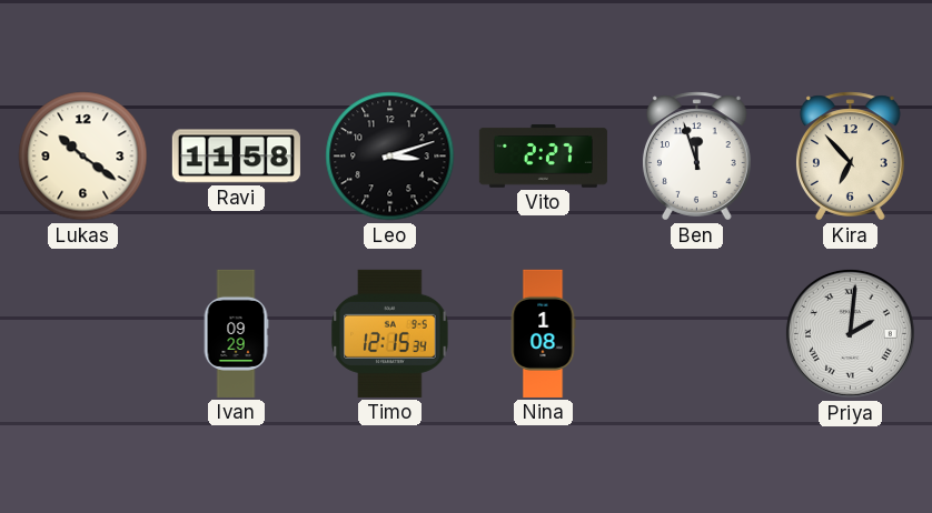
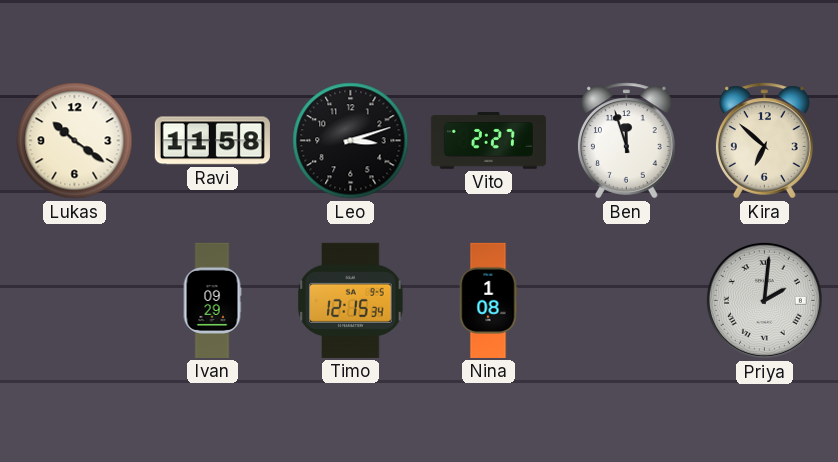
Kira: 6:53 -> 6:52 (765, 141)
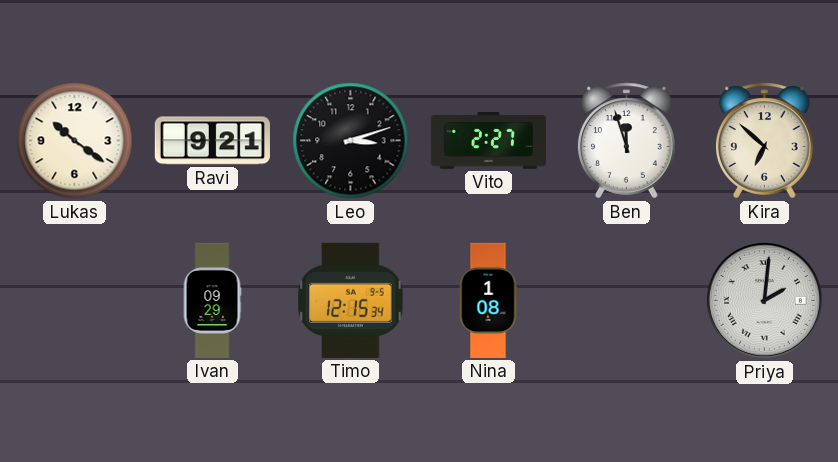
Ravi: 11:58 -> 9:21 (212, 141)
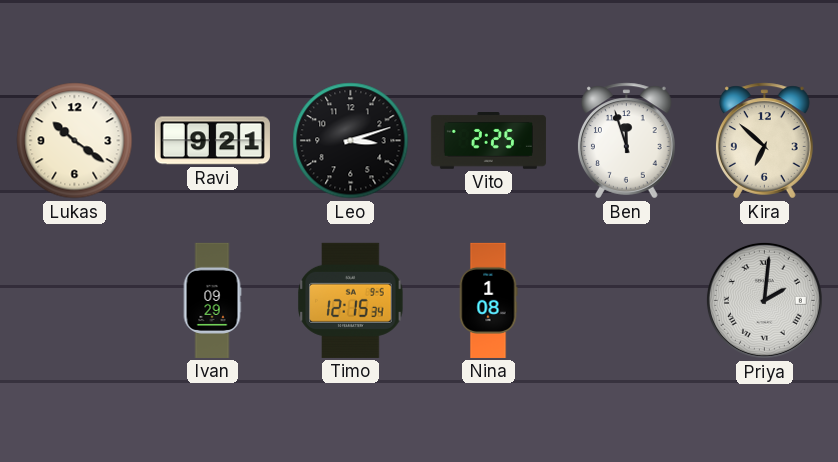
Vito: 2:27 -> 2:25 (488, 141)
